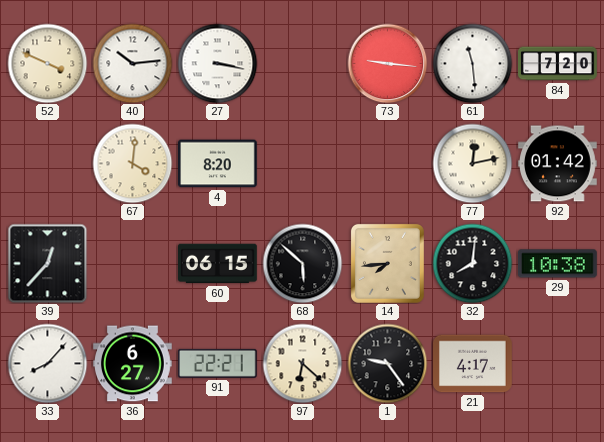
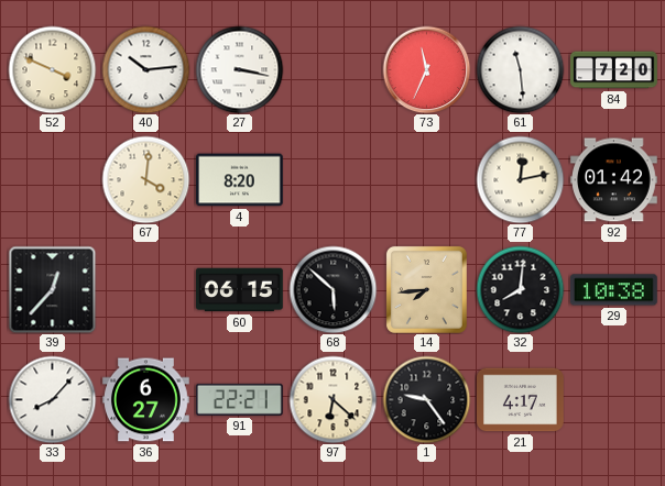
73: 9:16 -> 11:34 (426, 69)
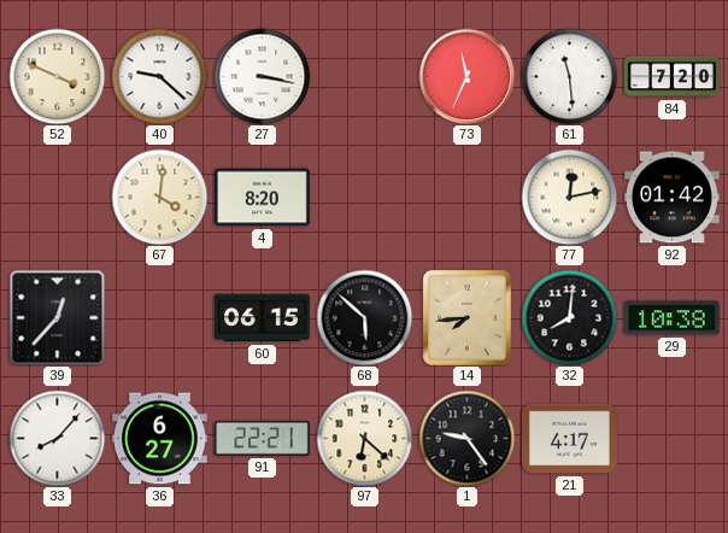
40: 10:14 -> 9:22 (159, 76)
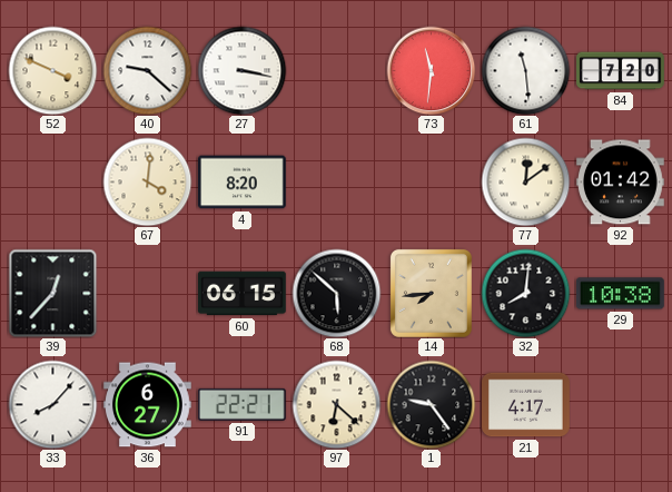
73: 11:34 -> 11:31 (431, 70)
77: 12:13 -> 12:09 (525, 181)
